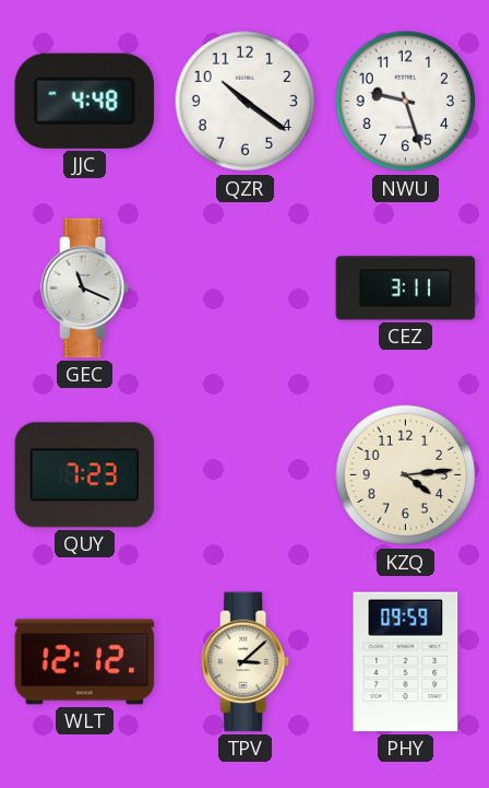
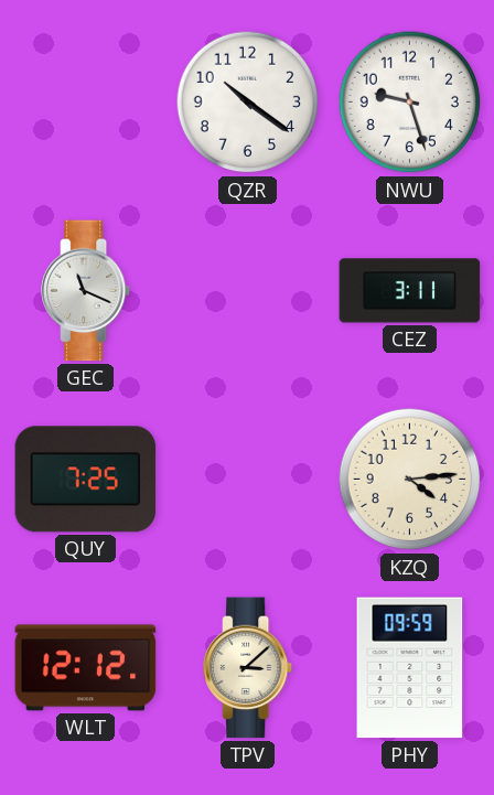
JJC: 4:48 -> none (84, 101)
QUY: 7:23 -> 7:25 (86, 480)
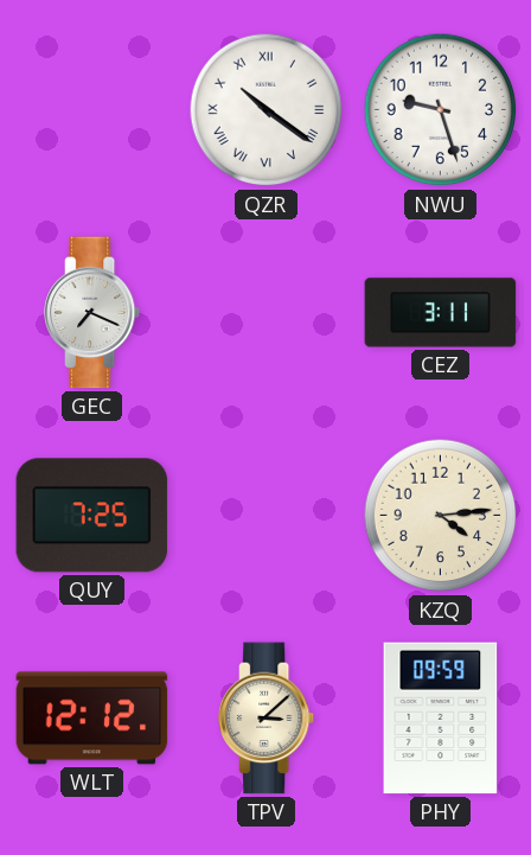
QZR numerals: Arabic -> Roman (267, 110)
GEC: 11:19 -> 7:19 (92, 313)
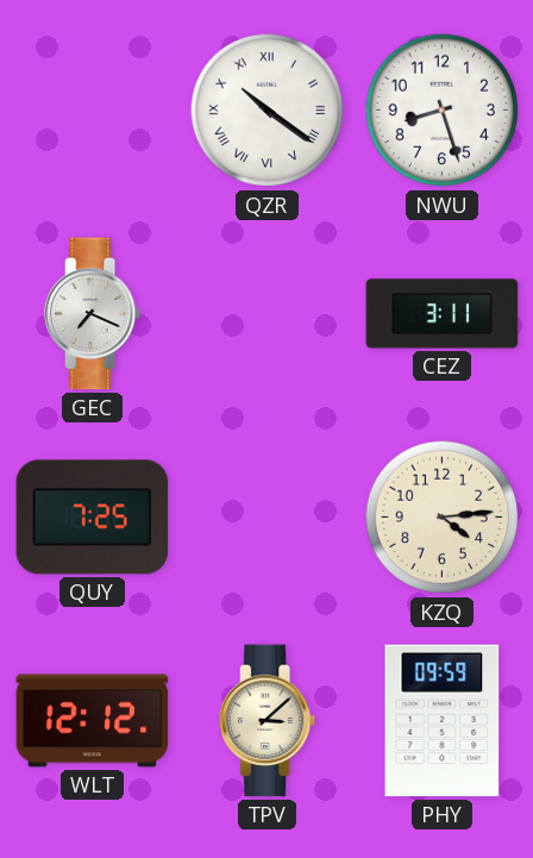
NWU: 9:27 -> 8:27 (443, 111)
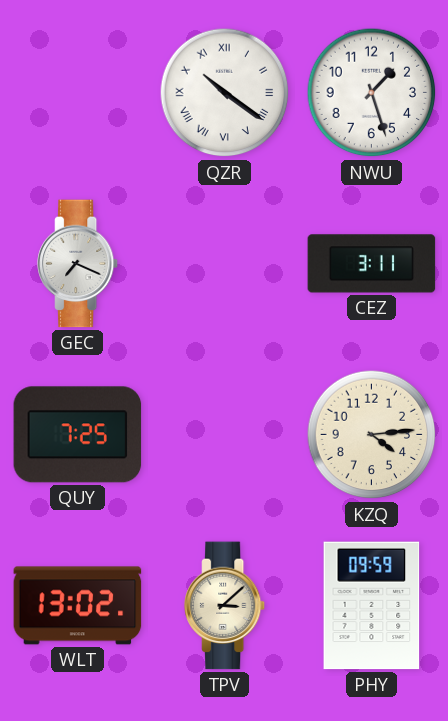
NWU: 8:27 -> 1:27 (372, 93)
WLT: 12:12 -> 13:02 (78, 606)
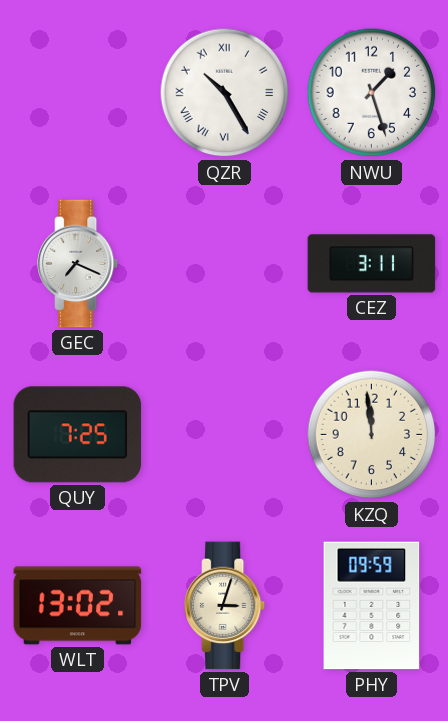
QZR: 10:21 -> 10:25 (225, 93)
KZQ: 4:14 -> 11:59 (372, 435)
TPV: 3:08 -> 3:03 (225, 606)
